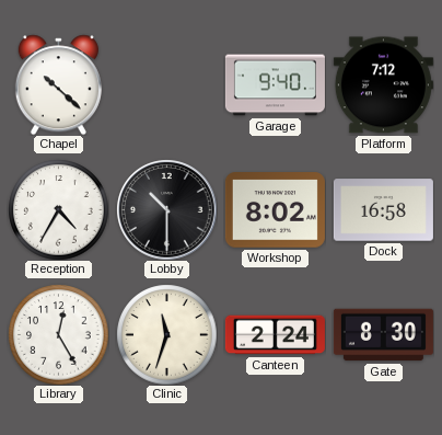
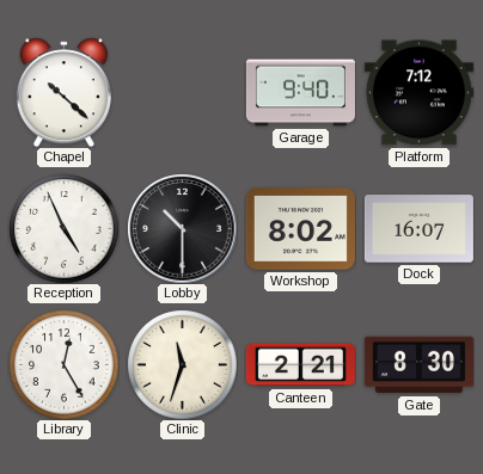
Reception: 4:35 -> 4:56 (63, 228)
Dock: 16:58 -> 16:07 (418, 229)
Canteen: 2:24 -> 2:21 (300, 365)
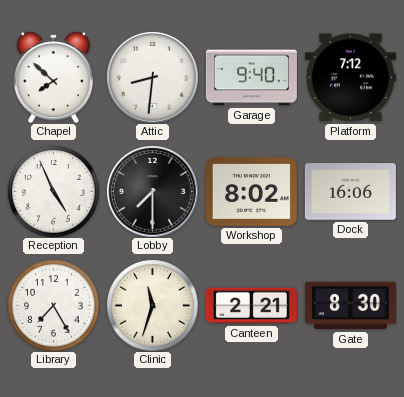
Chapel: 10:22 -> 7:52 (53, 77)
Attic: none -> 8:31 (152, 77)
Lobby: 10:30 -> 7:30 (152, 191)
Dock: 16:07 -> 16:06 (350, 192)
Library: 12:25 -> 7:25 (53, 305)
